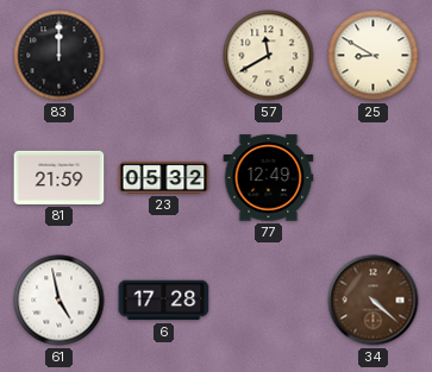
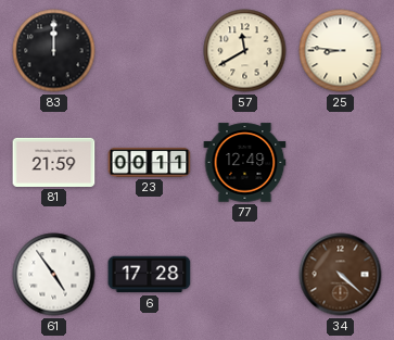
25: 8:50 -> 8:46 (341, 51)
23: 05:32 -> 00:11 (150, 162)
61: 4:58 -> 4:54 (54, 275)
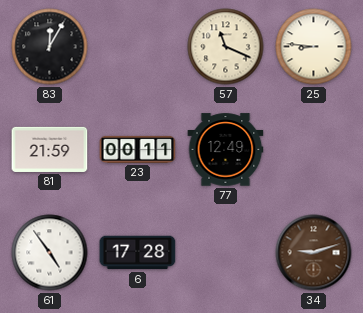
83: 12:00 -> 12:05 (50, 47)
57: 11:40 -> 11:19 (226, 47)
34: 4:22 -> 9:12 (314, 253)
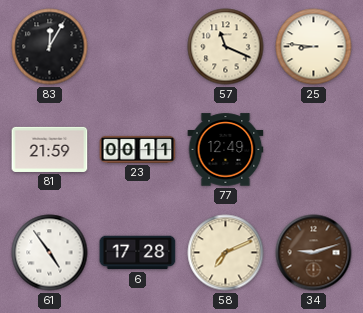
58: none -> 7:11 (226, 253)
